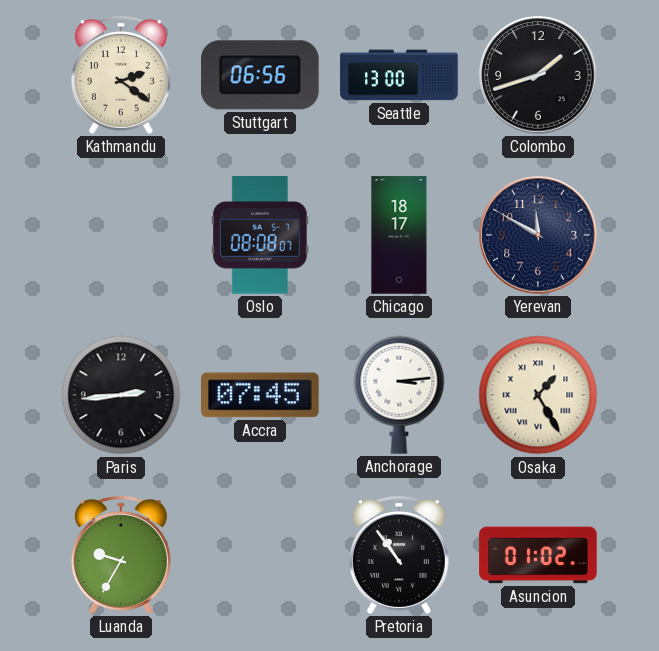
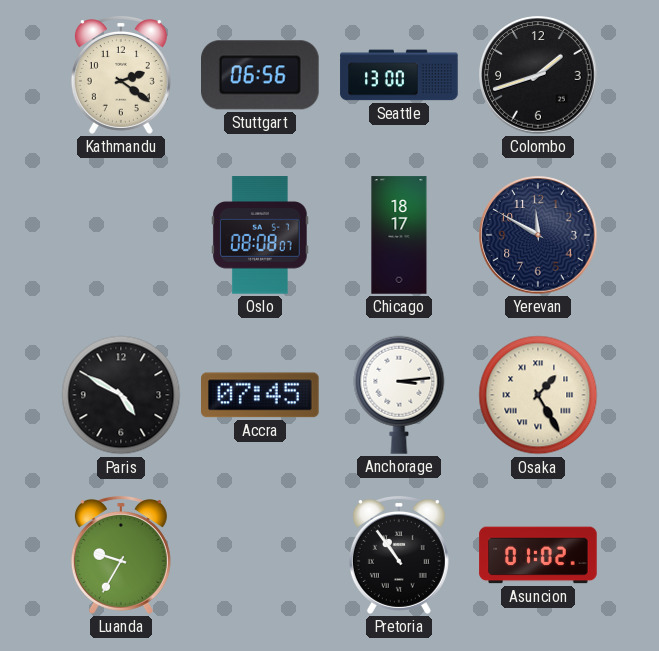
Paris: 2:44 -> 4:50 (121, 395)
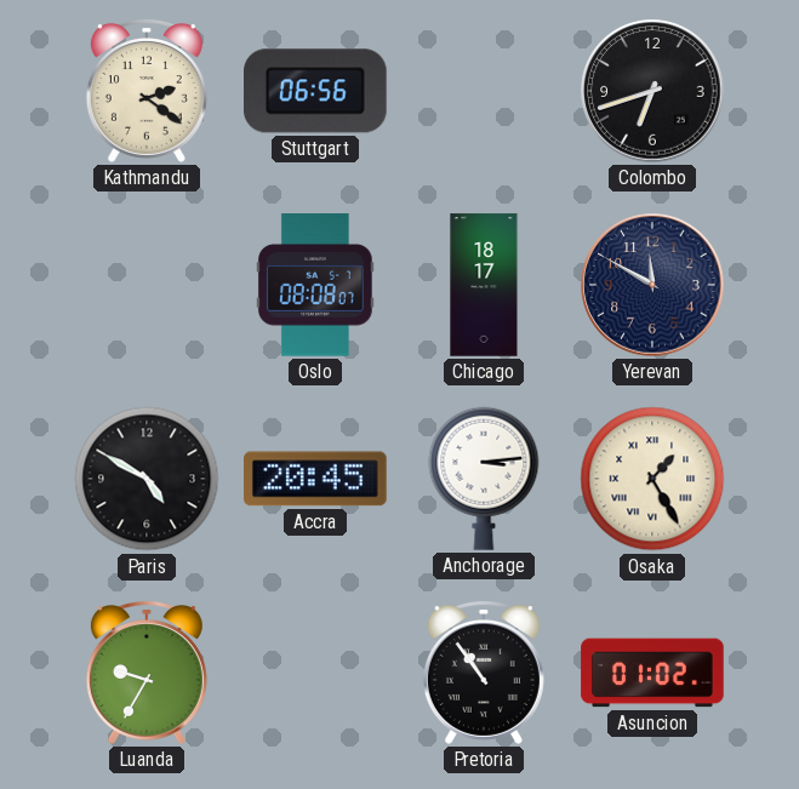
Seattle: 13:00 -> none (399, 75)
Colombo: 1:42 -> 6:42 (652, 91)
Accra: 07:45 -> 20:45 (316, 479)
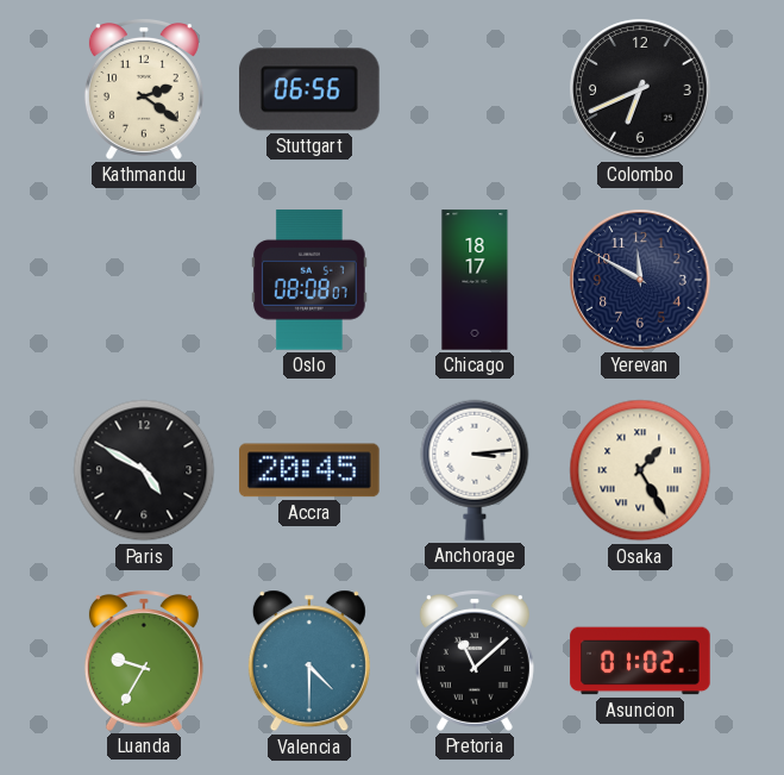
Colombo: 6:42 -> 6:41 (640, 89)
Valencia: none -> 4:30 (309, 661)
Pretoria: 10:54 -> 11:08 (475, 662)
